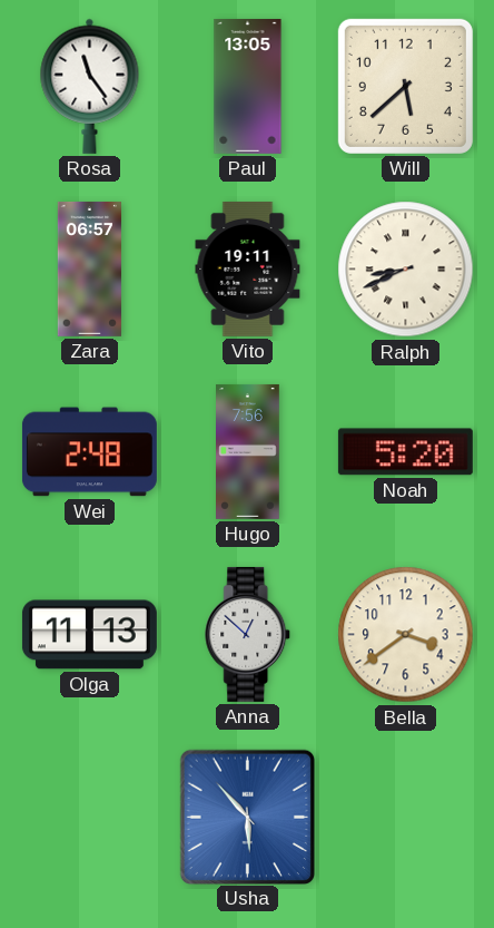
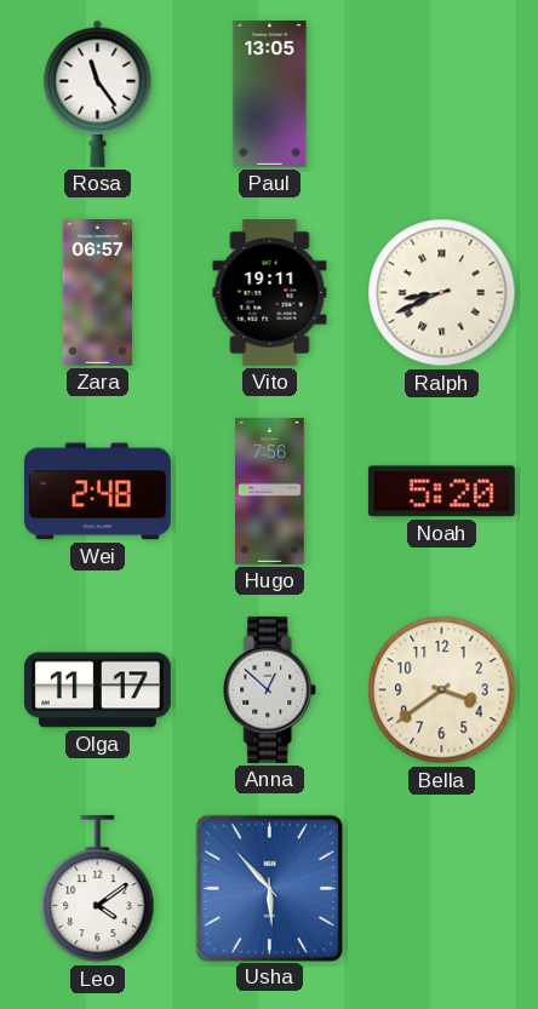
Will: 5:38 -> none (405, 86)
Olga: 11:13 -> 11:17 (97, 690)
Leo: none -> 4:09 (98, 889)
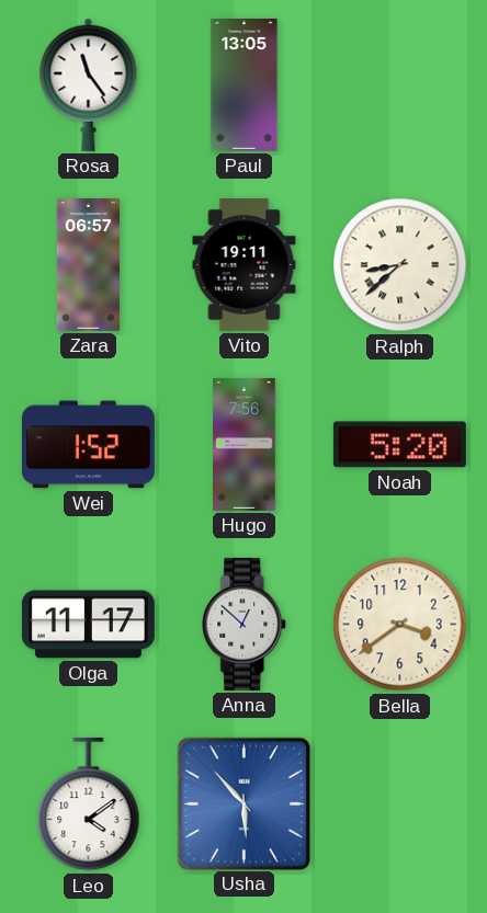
Ralph: 8:41 -> 8:38 (400, 265)
Wei: 2:48 -> 1:52 (88, 445)
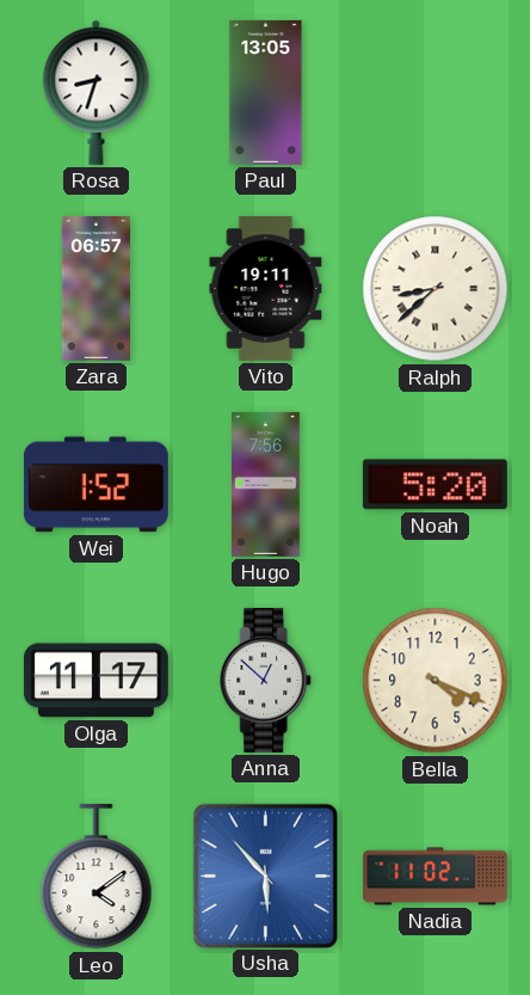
Rosa: 11:24 -> 8:33 (97, 92)
Bella: 3:39 -> 4:19 (436, 681)
Nadia: none -> 11:02 (436, 877)
